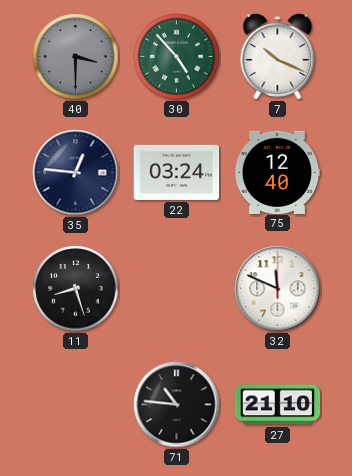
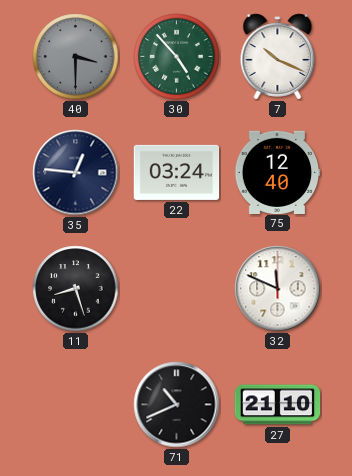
71: 10:46 -> 10:41 (177, 405)
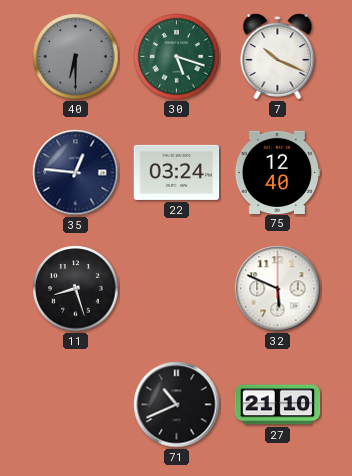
40: 3:30 -> 6:30 (76, 57)
30: 4:53 -> 5:18 (177, 57)
32: 11:49 -> 5:49 (278, 289)
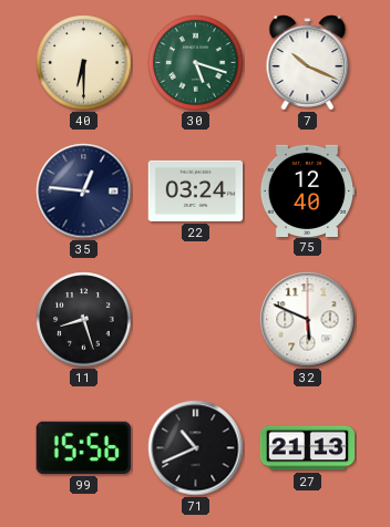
40 dial: grey -> cream (84, 63)
99: none -> 15:56 (83, 447)
27: 21:10 -> 21:13 (308, 448)
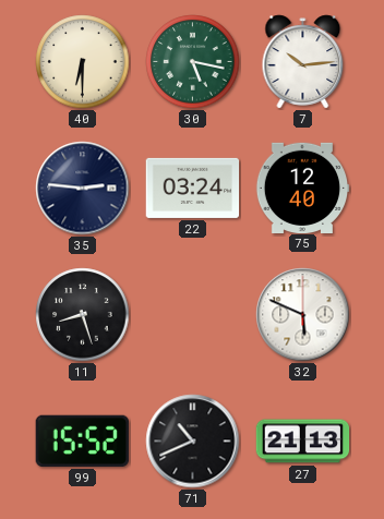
30: 5:18 -> 5:17 (193, 62)
7: 10:19 -> 10:14 (303, 62)
35: 12:46 -> 2:46 (83, 189)
99: 15:56 -> 15:52 (82, 440)
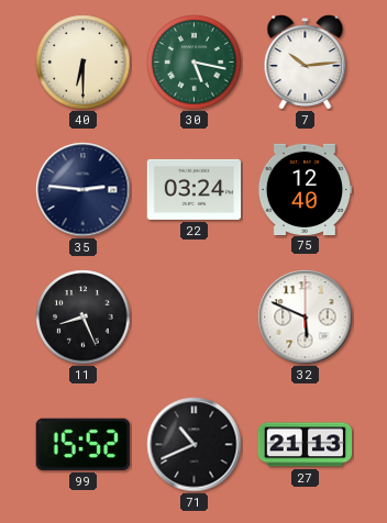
11: 8:27 -> 8:26 (84, 318)
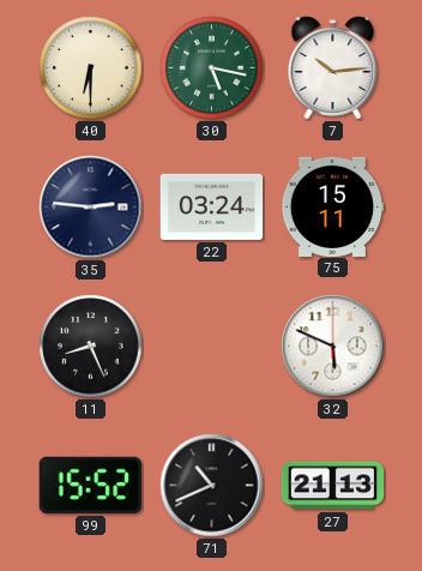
75: 12:40 -> 15:11 (332, 206)
